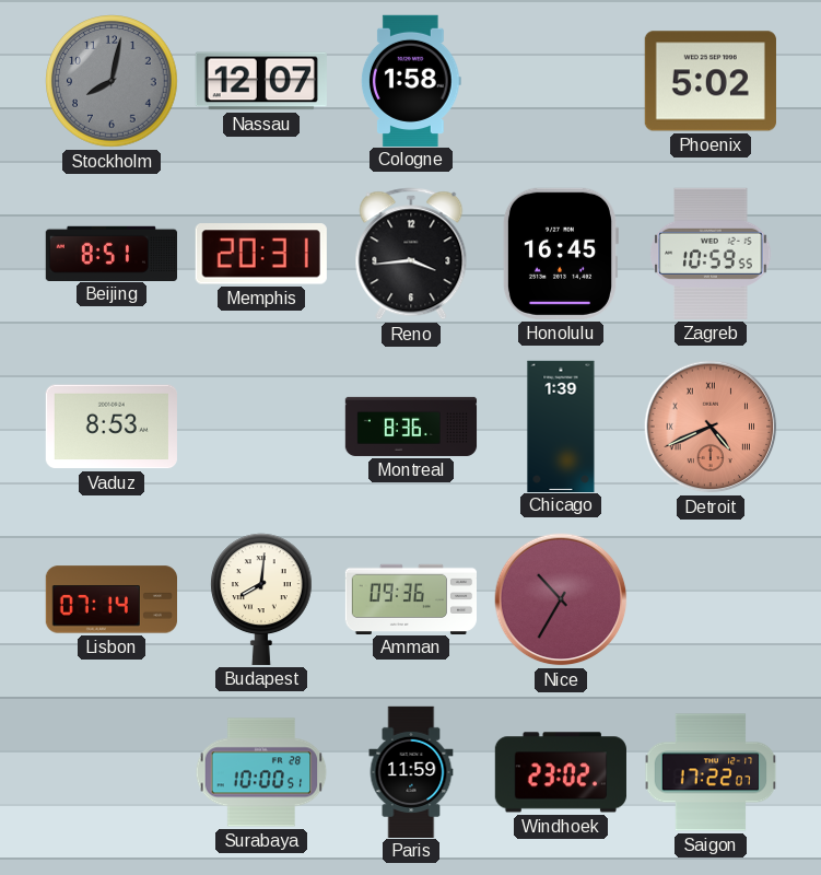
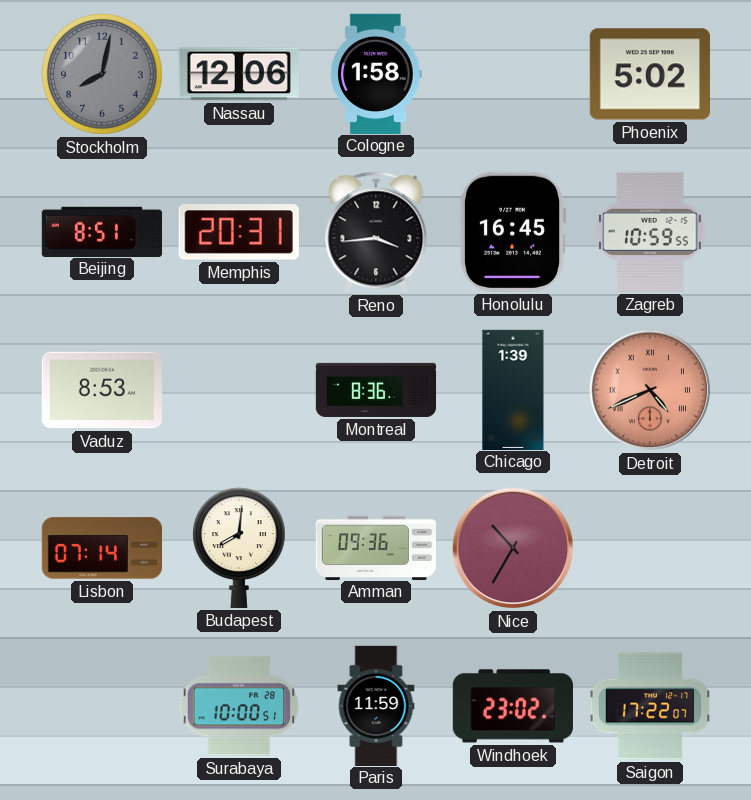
Nassau: 12:07 -> 12:06 (239, 74)
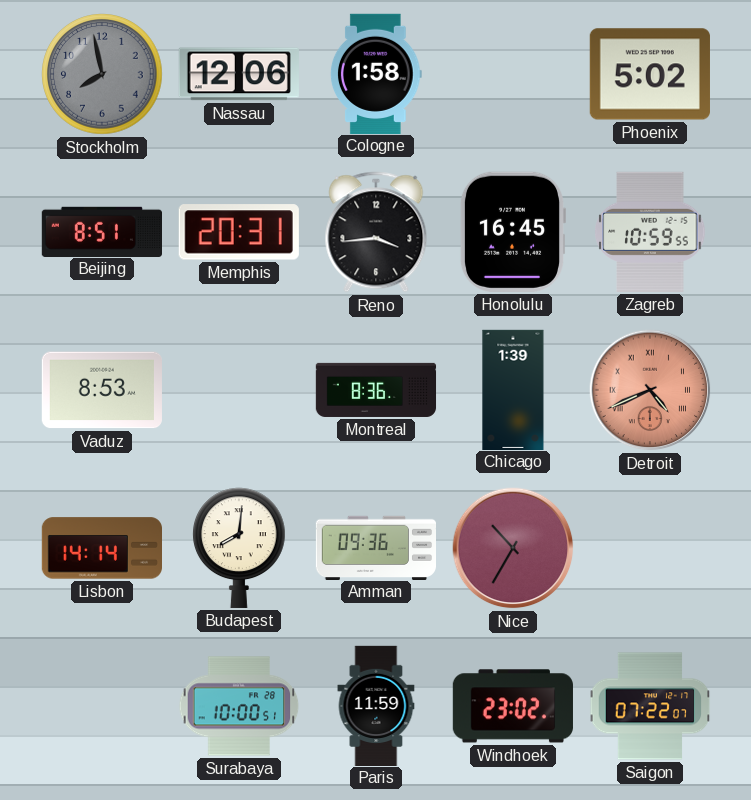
Stockholm: 8:02 -> 7:58 (102, 74)
Lisbon: 07:14 -> 14:14 (101, 548)
Saigon: 17:22 -> 07:22 (650, 706)
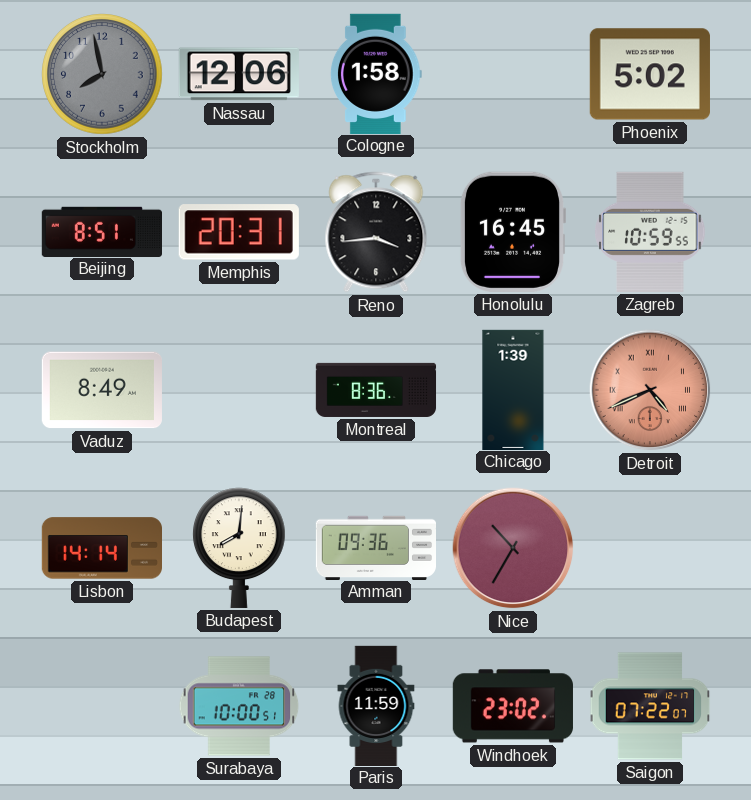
Vaduz: 8:53 -> 8:49 (102, 390)
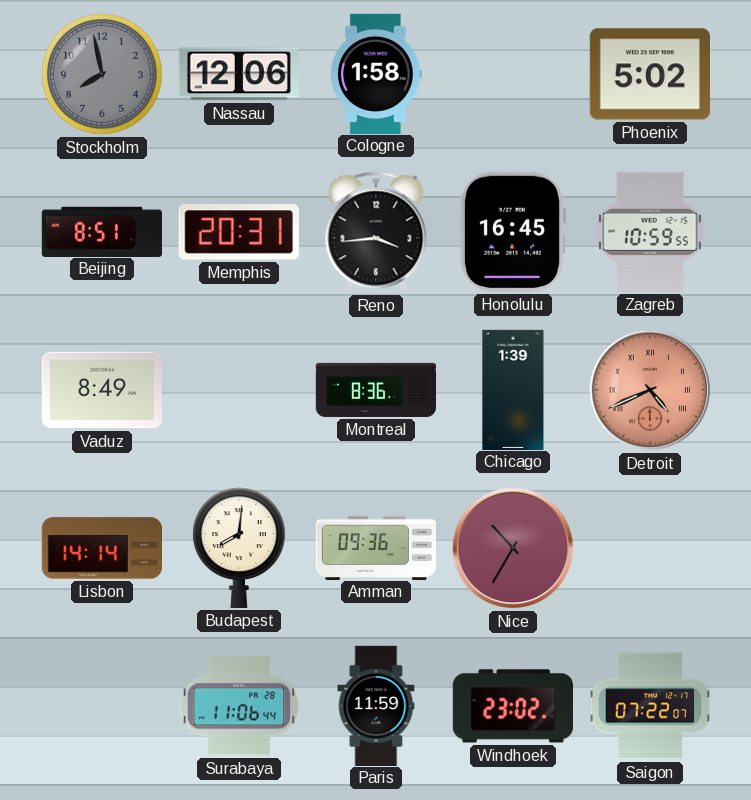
Surabaya: 10:00 -> 11:06 (239, 706)
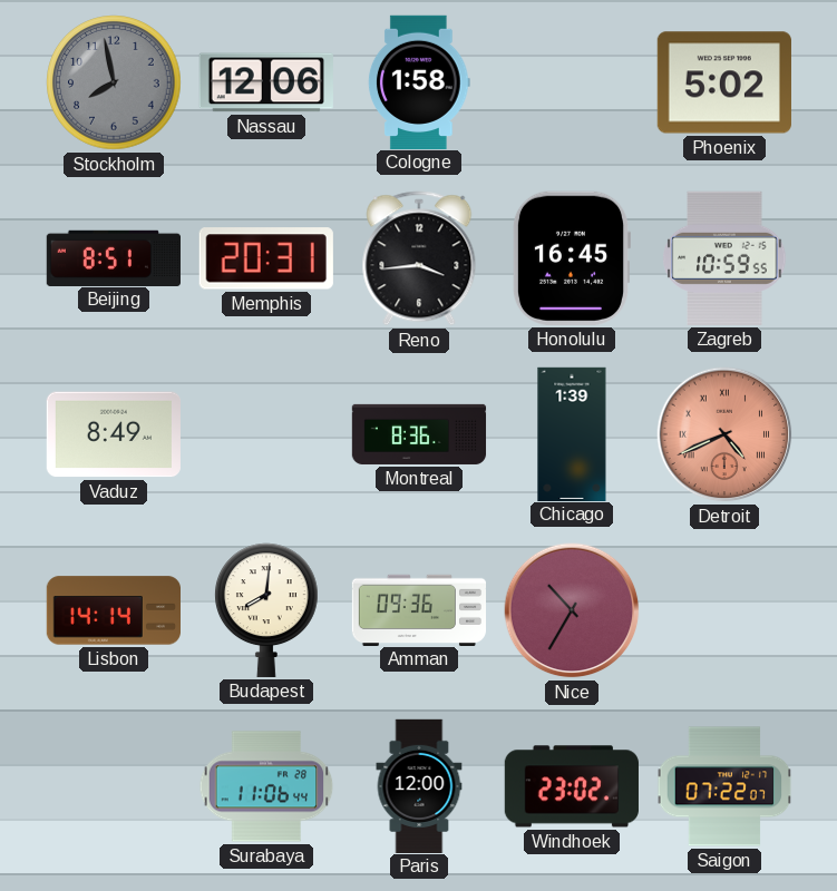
Paris: 11:59 -> 12:00 (419, 785)
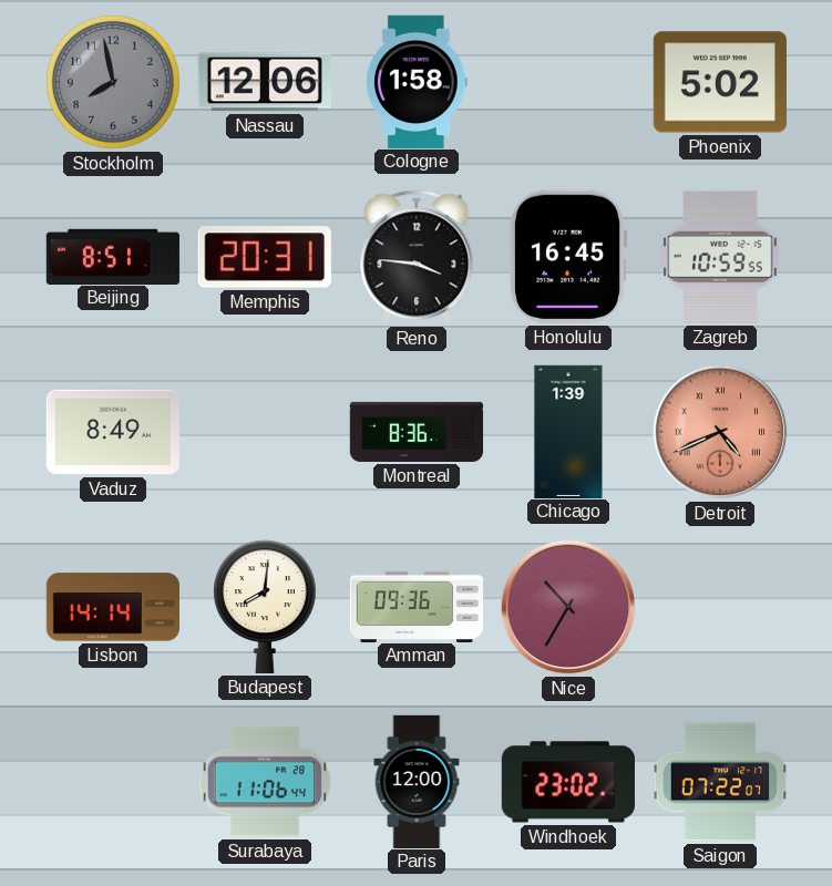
Reno: 3:44 -> 3:46 (417, 257)
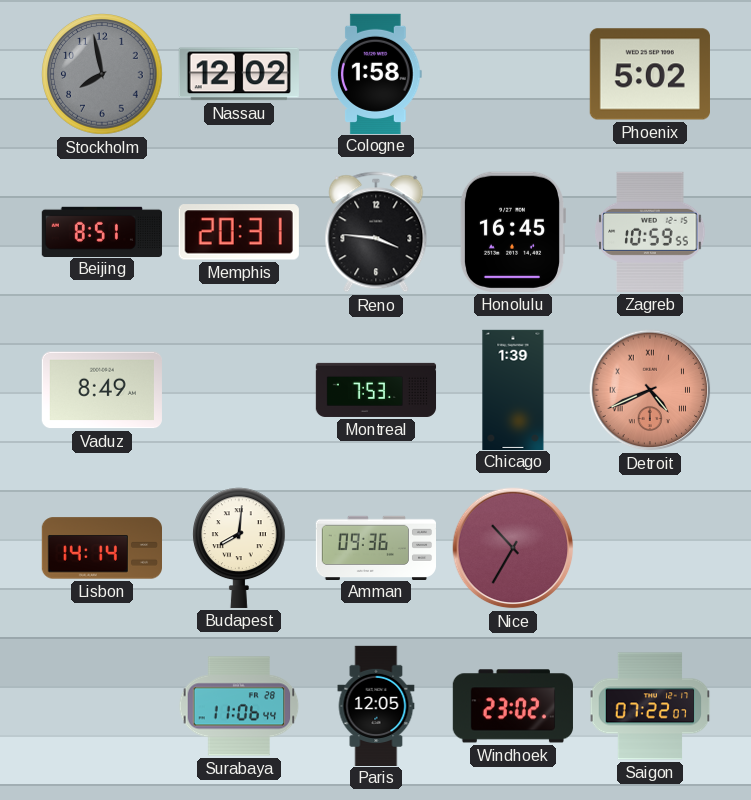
Nassau: 12:06 -> 12:02 (239, 74)
Montreal: 8:36 -> 7:53 (376, 390)
Paris: 12:00 -> 12:05 (376, 705)
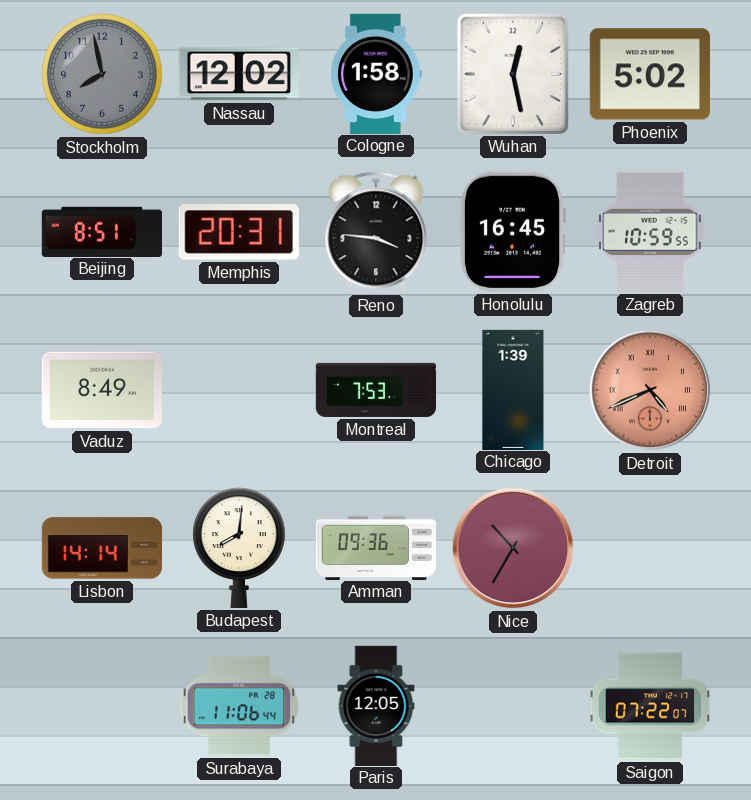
Wuhan: none -> 12:28 (513, 74)
Windhoek: 23:02 -> none (513, 706)
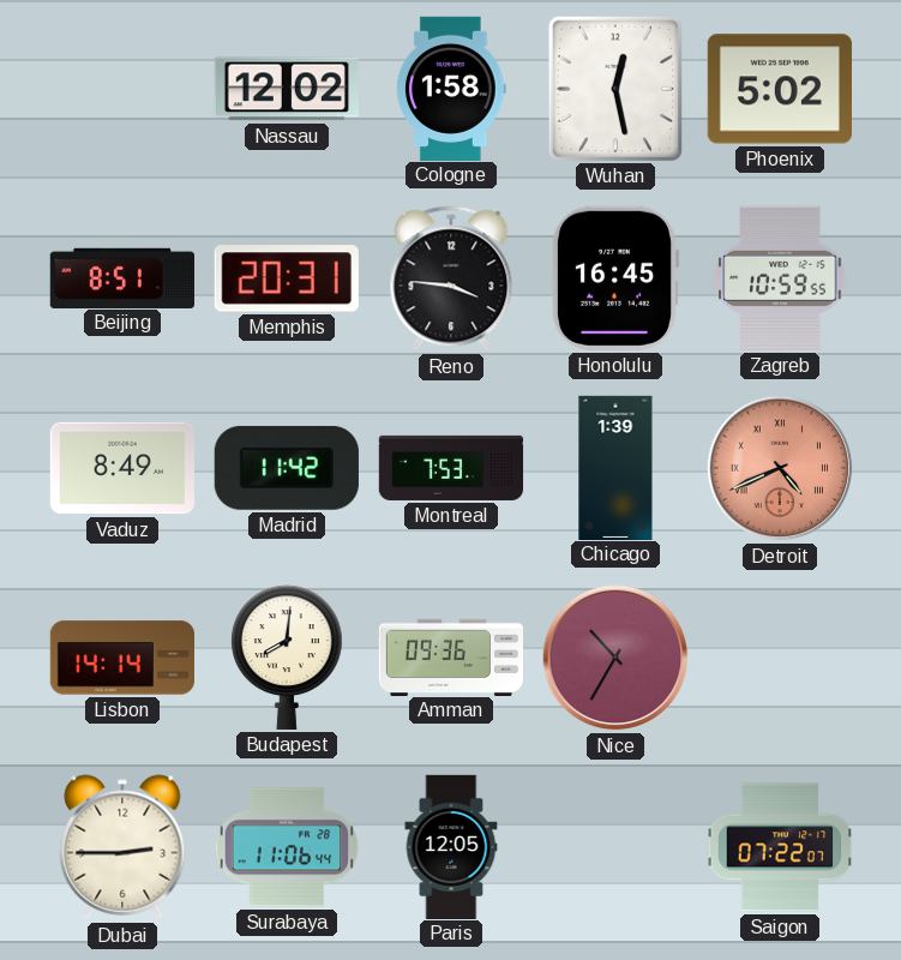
Stockholm: 7:58 -> none (102, 74)
Madrid: none -> 11:42 (287, 468)
Dubai: none -> 2:45 (122, 847)
